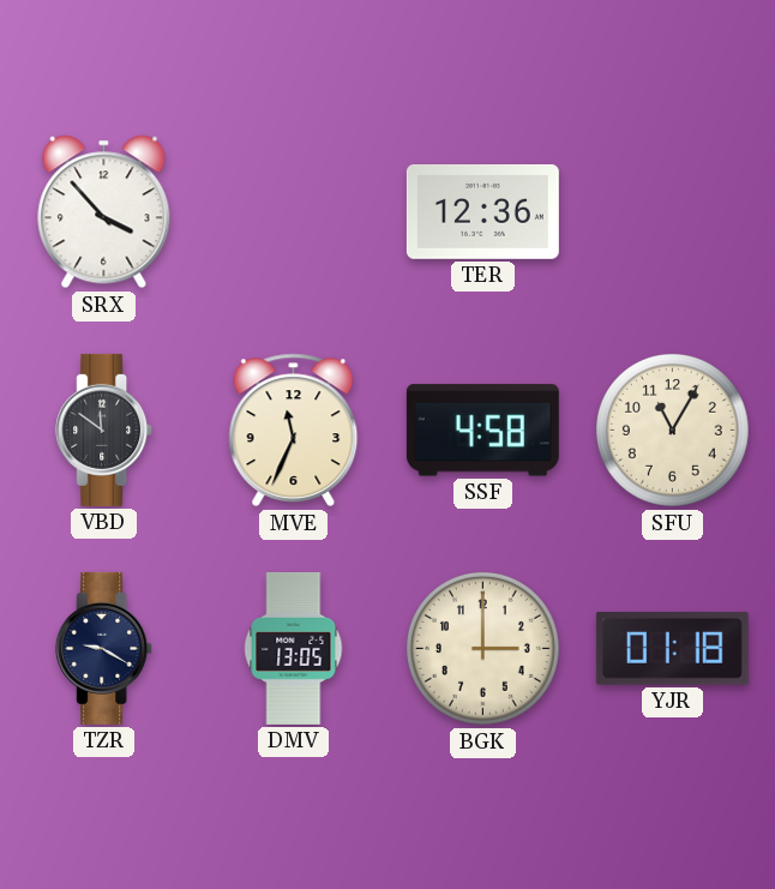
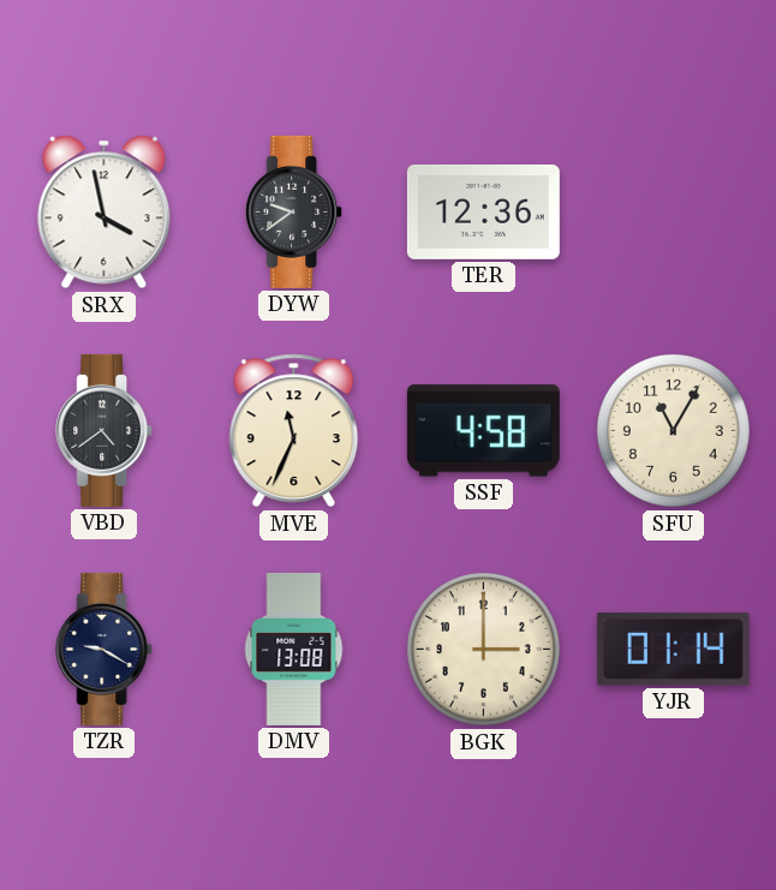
SRX: 3:53 -> 3:58 (105, 213)
DYW: none -> 9:39 (294, 211)
VBD: 11:51 -> 4:39 (105, 430)
DMV: 13:05 -> 13:08 (294, 649)
YJR: 01:18 -> 01:14 (673, 649)
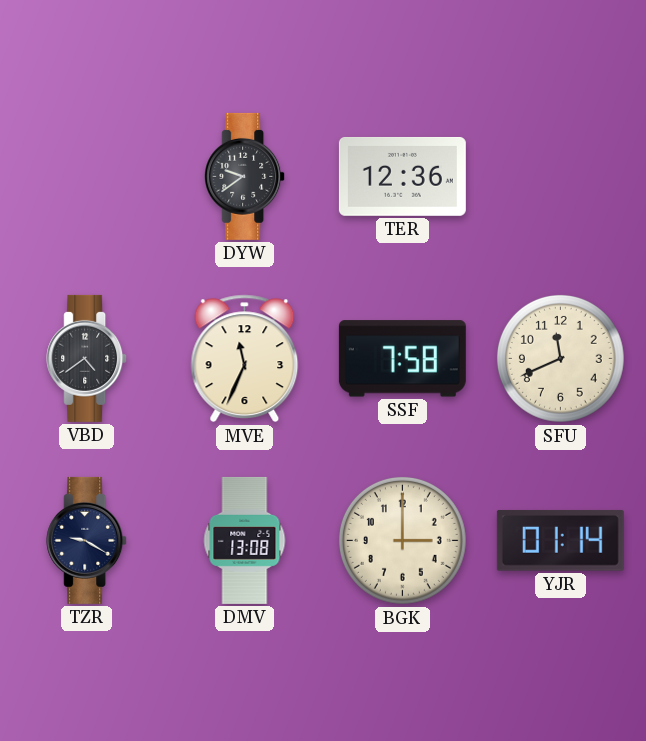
SRX: 3:58 -> none (105, 213)
SSF: 4:58 -> 7:58 (402, 359)
SFU: 11:05 -> 11:41 (560, 358)
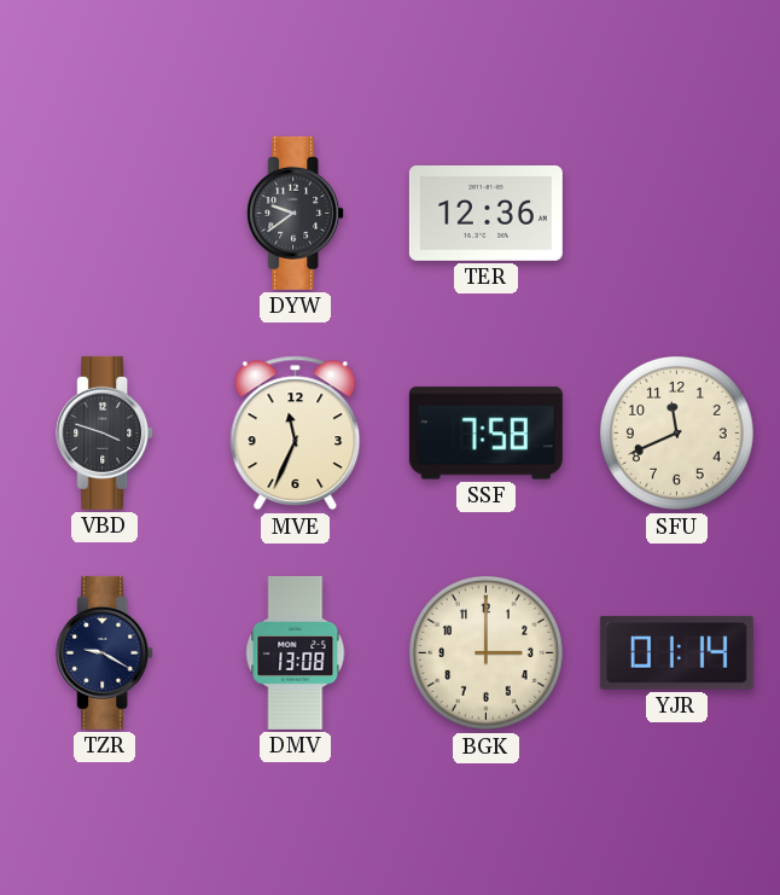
VBD: 4:39 -> 3:48 (105, 432)
